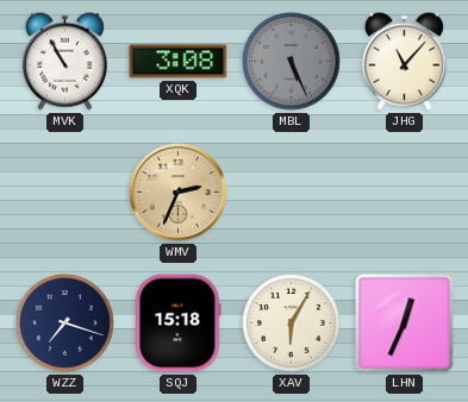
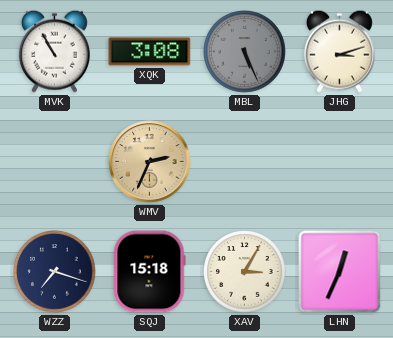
JHG: 11:07 -> 3:12 (339, 51)
XAV: 6:05 -> 3:05 (245, 272)
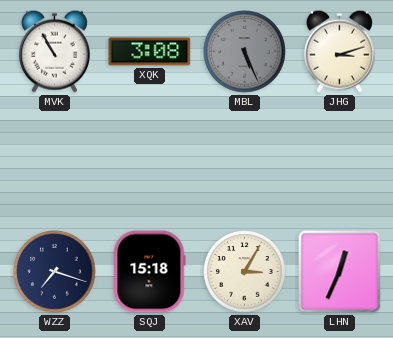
WMV: 2:34 -> none (150, 162)
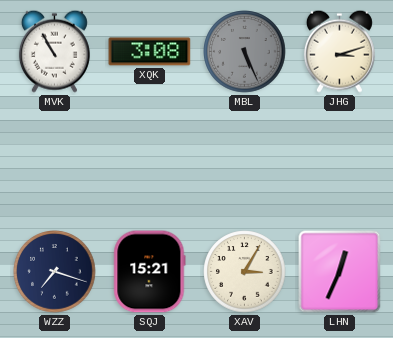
SQJ: 15:18 -> 15:21 (150, 272)
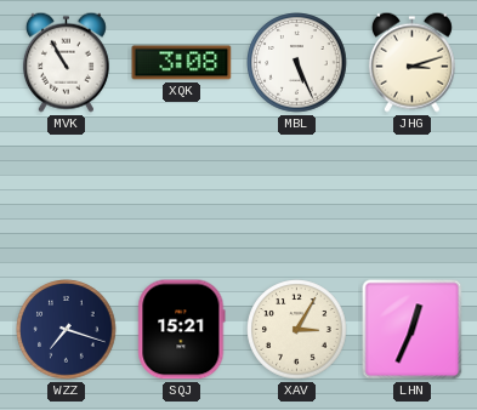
MBL dial: grey -> white (297, 63)
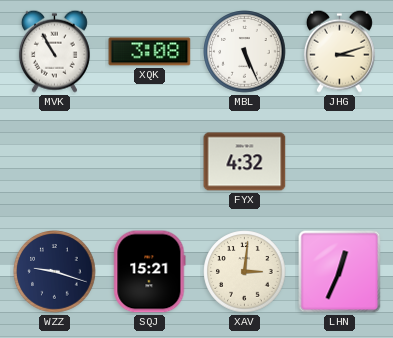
FYX: none -> 4:32 (245, 162)
WZZ: 7:18 -> 9:18 (55, 272)
XAV: 3:05 -> 3:01 (245, 272)
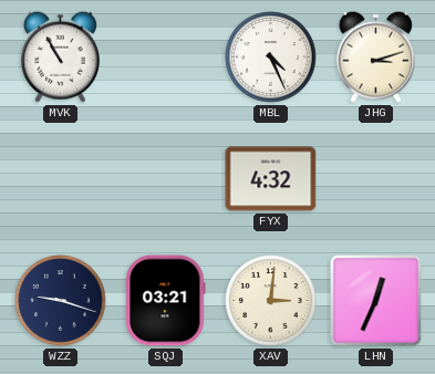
XQK: 3:08 -> none (150, 52)
MBL: 5:26 -> 4:26 (271, 58)
SQJ: 15:21 -> 03:21 (166, 301)
